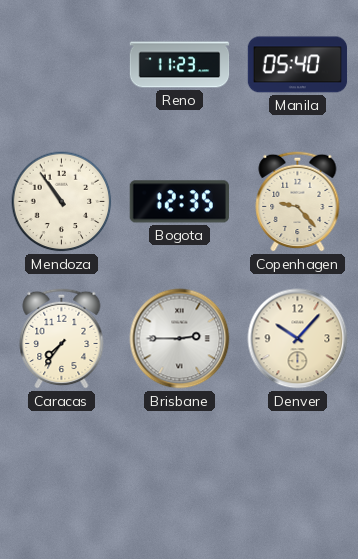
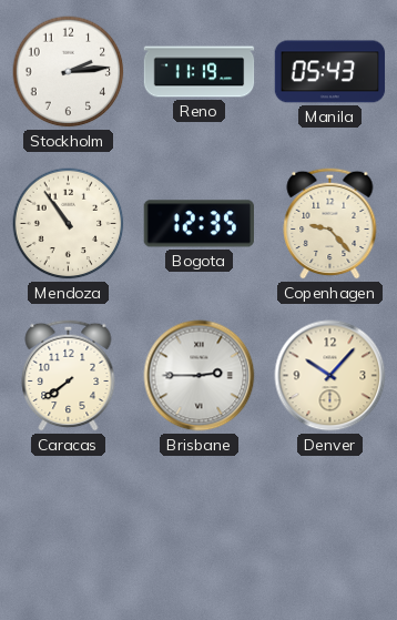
Stockholm: none -> 2:14 (69, 72)
Reno: 11:23 -> 11:19 (200, 72)
Manila: 05:40 -> 05:43 (330, 72)
Caracas: 7:36 -> 7:39 (69, 375)
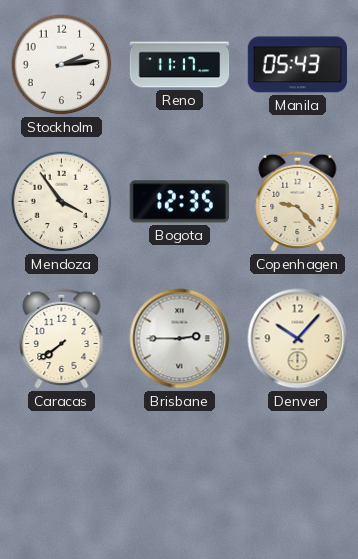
Reno: 11:19 -> 11:17 (180, 65)
Mendoza: 10:54 -> 3:54 (62, 202)
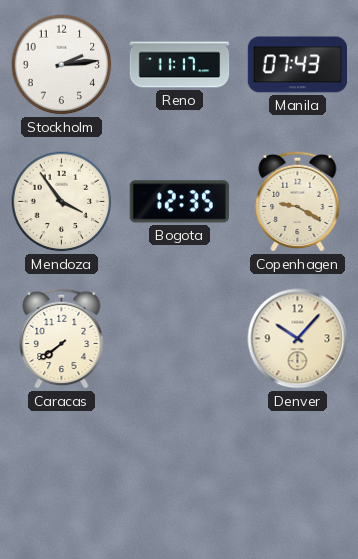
Manila: 05:43 -> 07:43 (298, 65)
Copenhagen: 9:23 -> 9:20 (298, 201)
Brisbane: 2:45 -> none (180, 339)
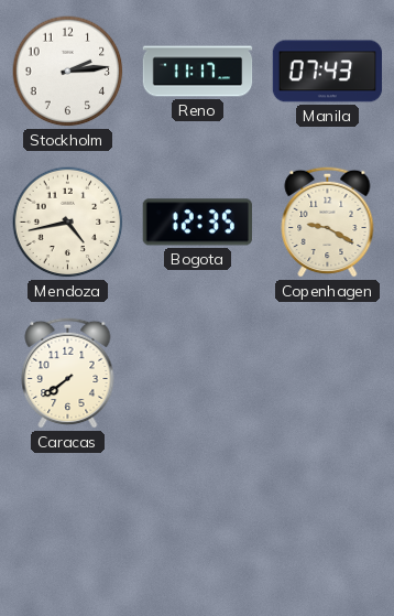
Mendoza: 3:54 -> 4:43 (68, 223)
Denver: 10:07 -> none (298, 339)
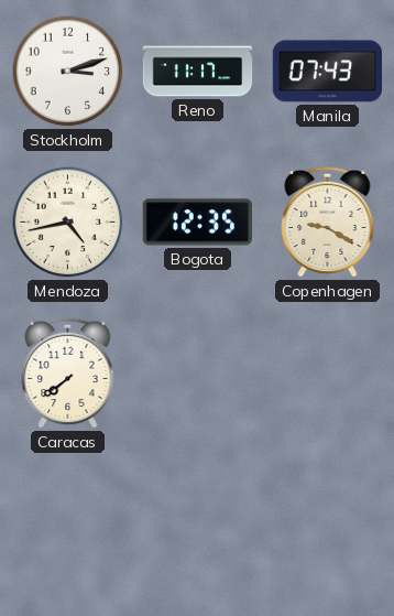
Stockholm: 2:14 -> 3:12 (68, 72)
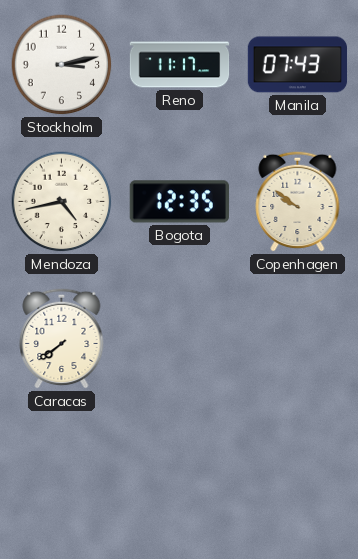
Stockholm: 3:12 -> 3:13 (62, 65)
Copenhagen: 9:20 -> 9:51 (298, 201)
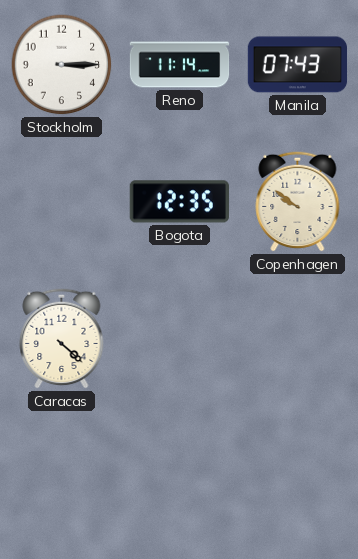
Stockholm: 3:13 -> 3:15 (62, 65)
Reno: 11:17 -> 11:14 (180, 65)
Mendoza: 4:43 -> none (62, 202)
Caracas: 7:39 -> 4:22 (62, 338)
